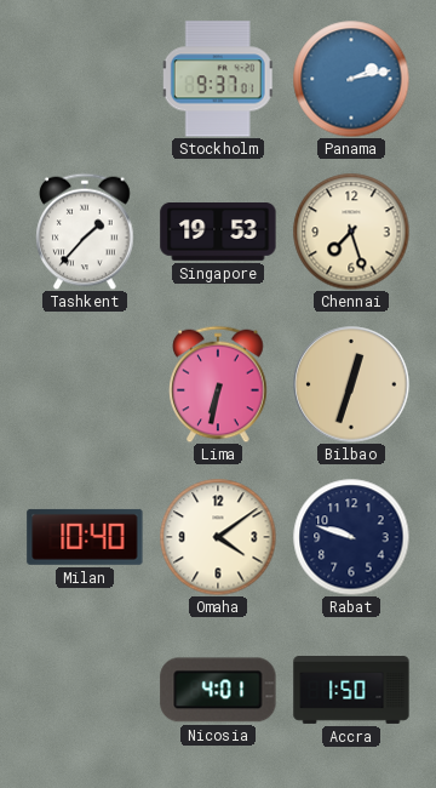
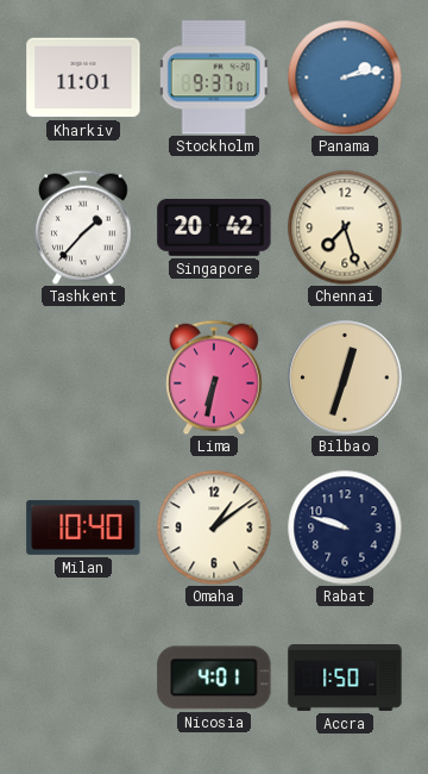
Kharkiv: none -> 11:01 (83, 77)
Singapore: 19:53 -> 20:42 (214, 229)
Omaha: 4:09 -> 1:09 (214, 528)
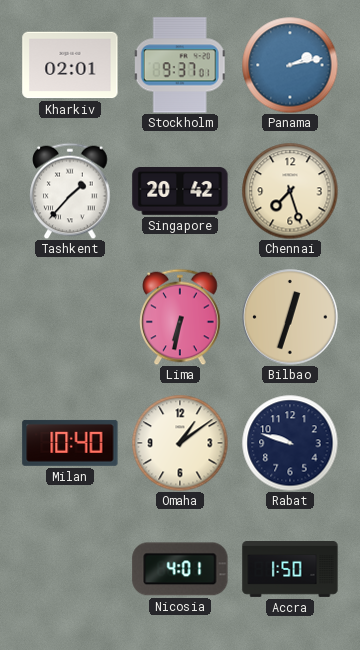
Kharkiv: 11:01 -> 02:01 (70, 65)
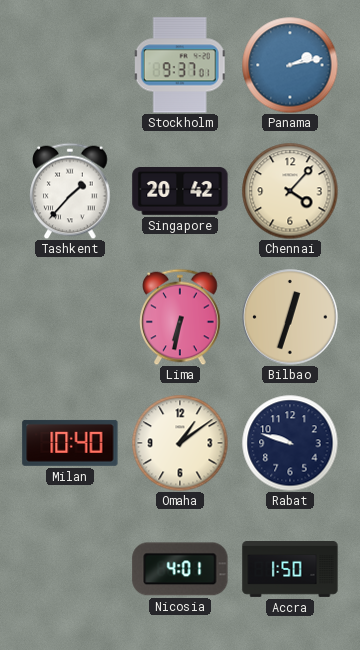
Kharkiv: 02:01 -> none (70, 65)
Chennai: 7:27 -> 4:07 (290, 191)
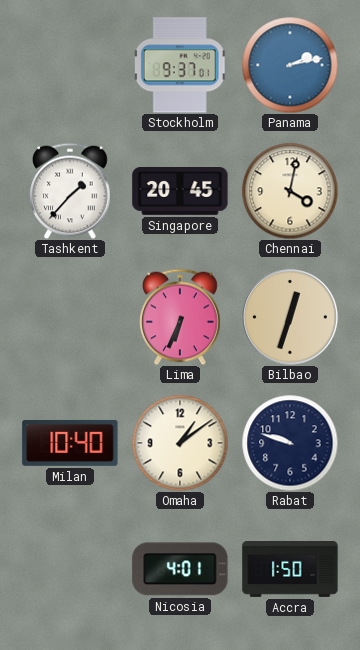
Singapore: 20:42 -> 20:45 (180, 192)
Chennai: 4:07 -> 4:02 (290, 191)
Lima: 6:32 -> 6:34 (180, 317)
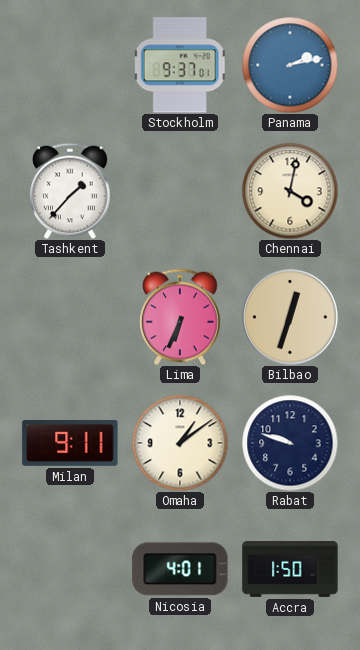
Singapore: 20:45 -> none (180, 192)
Milan: 10:40 -> 9:11 (70, 443)
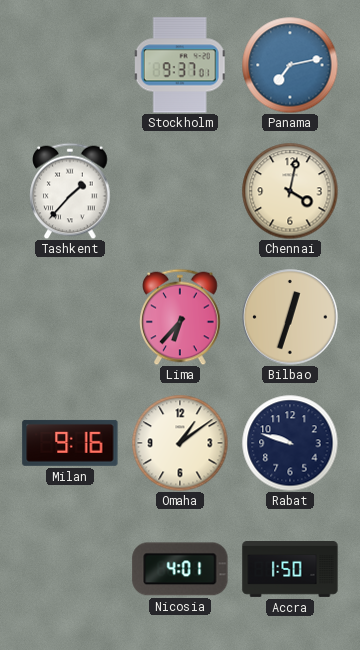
Panama: 2:13 -> 7:13 (290, 65)
Lima: 6:34 -> 6:37 (180, 317)
Milan: 9:11 -> 9:16 (70, 443)
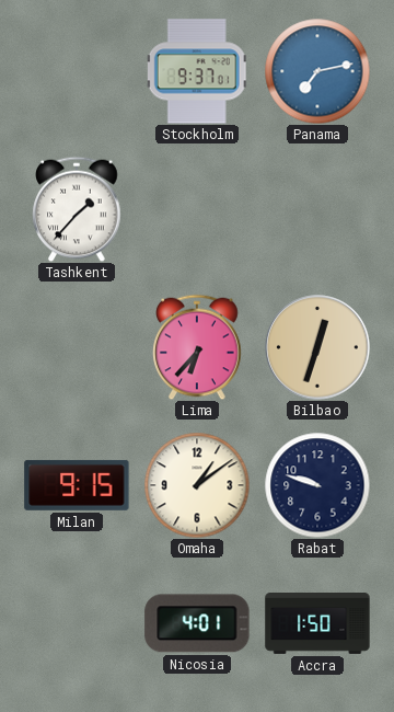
Chennai: 4:02 -> none (290, 191)
Milan: 9:16 -> 9:15 (77, 485)
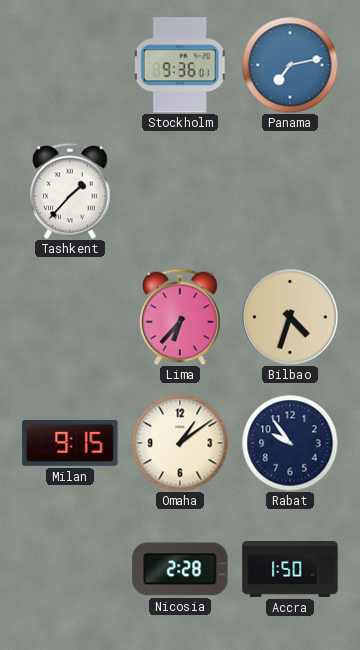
Stockholm: 9:37 -> 9:36 (180, 65)
Bilbao: 12:33 -> 4:33 (290, 317)
Rabat: 9:48 -> 9:54 (290, 443)
Nicosia: 4:01 -> 2:28 (180, 569)
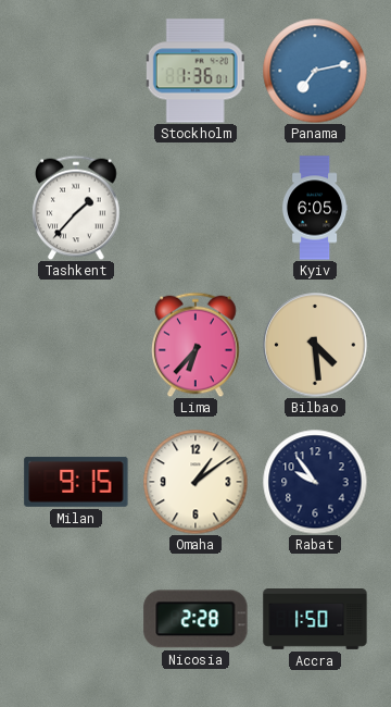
Stockholm: 9:36 -> 1:36 (195, 71)
Kyiv: none -> 6:05 (315, 208)
Bilbao: 4:33 -> 4:29 (315, 345)
